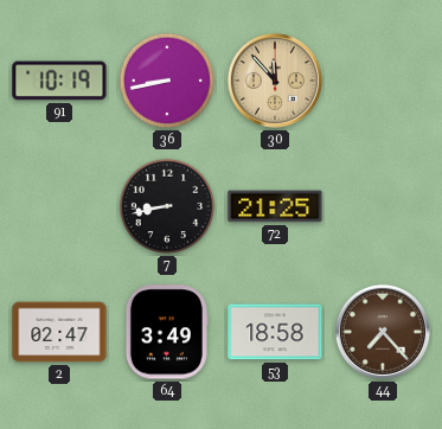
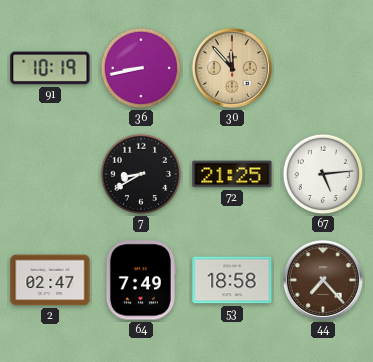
7: 8:43 -> 8:40 (141, 174)
67: none -> 5:14 (323, 174)
64: 3:49 -> 7:49 (140, 280)
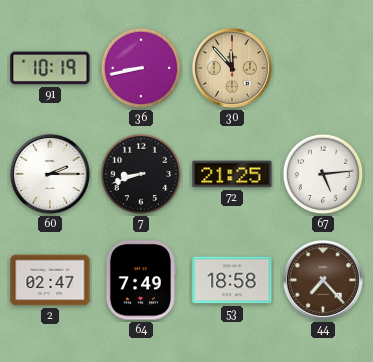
60: none -> 2:15 (50, 174)
7: 8:40 -> 8:42 (141, 174)
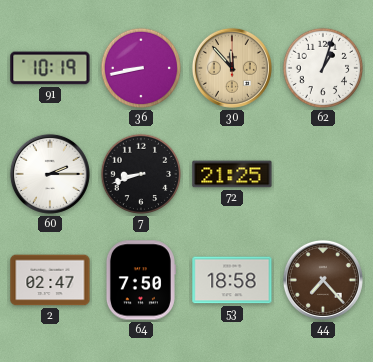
62: none -> 1:03 (323, 68)
67: 5:14 -> none (323, 174)
64: 7:49 -> 7:50 (140, 280)
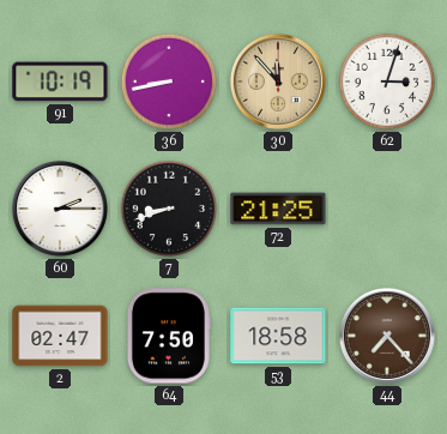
62: 1:03 -> 3:03 (387, 82)
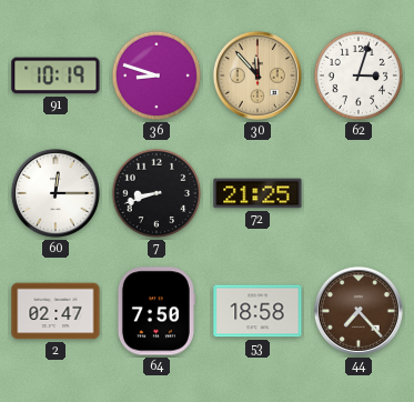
36: 8:43 -> 8:48 (156, 76)
60: 2:15 -> 12:15 (55, 193)
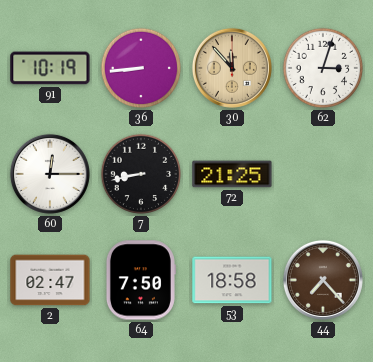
36: 8:48 -> 8:44 (141, 68)
7: 8:42 -> 8:43 (141, 174)
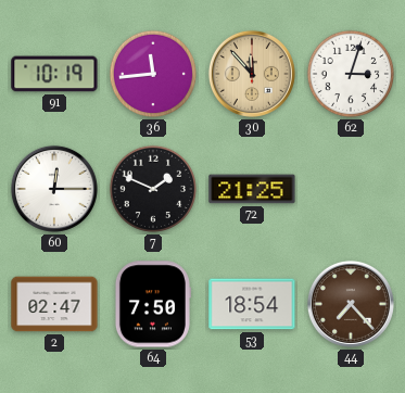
36: 8:44 -> 11:44 (153, 74)
7: 8:43 -> 1:49 (153, 189)
53: 18:58 -> 18:54 (252, 304)
